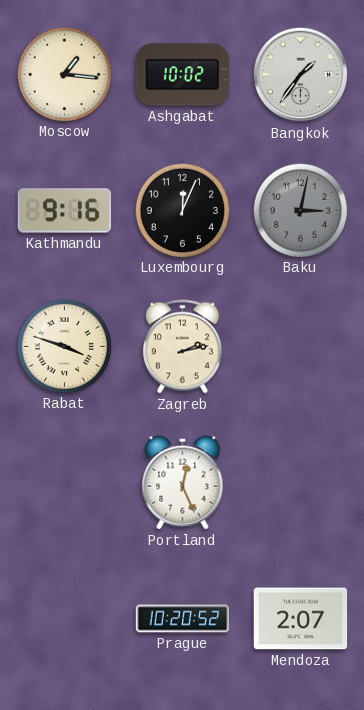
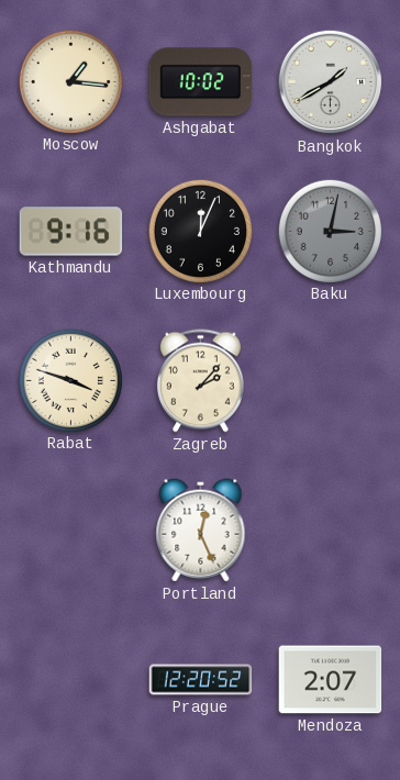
Bangkok: 1:36 -> 1:40 (331, 82)
Zagreb: 2:13 -> 2:07 (200, 381)
Prague: 10:20 -> 12:20 (201, 680)
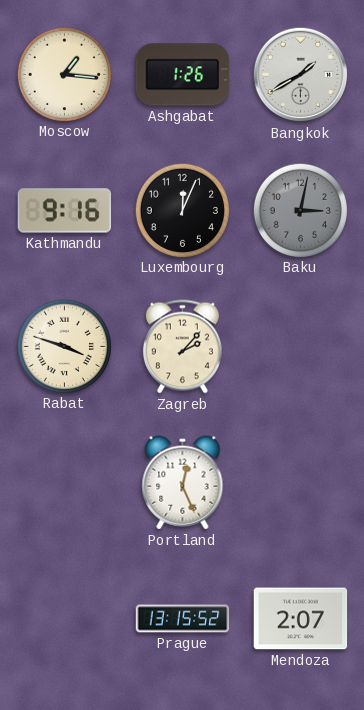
Ashgabat: 10:02 -> 1:26 (183, 75)
Prague: 12:20 -> 13:15 (183, 619)
